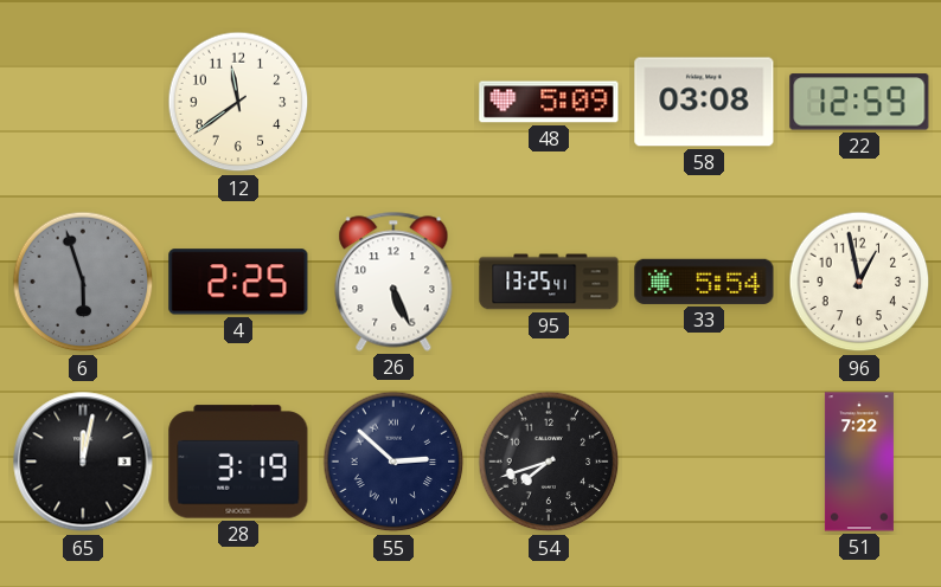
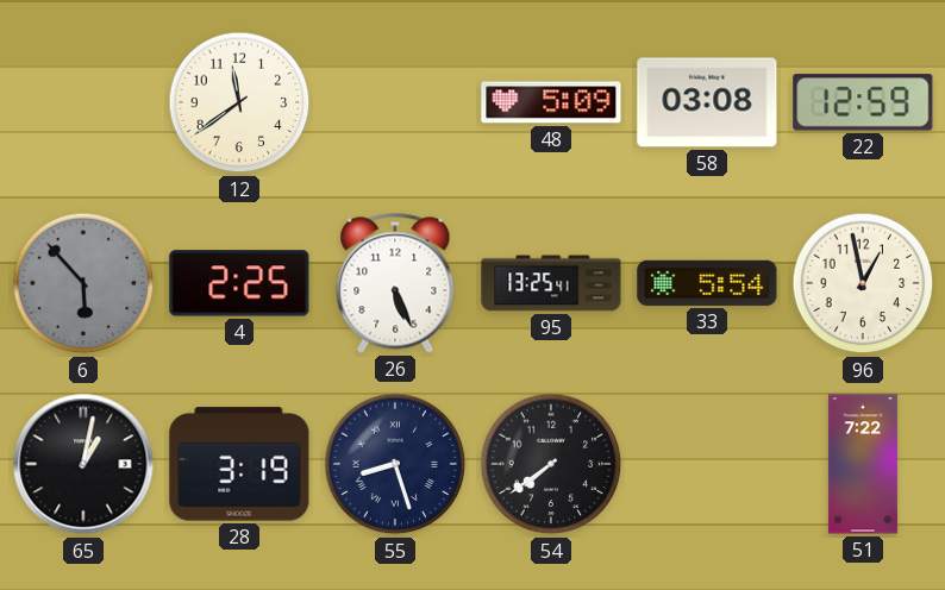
6: 5:57 -> 5:53 (83, 283)
65: 12:02 -> 1:02 (83, 464)
55: 2:52 -> 8:27 (395, 464)
54: 7:42 -> 7:39 (551, 464)
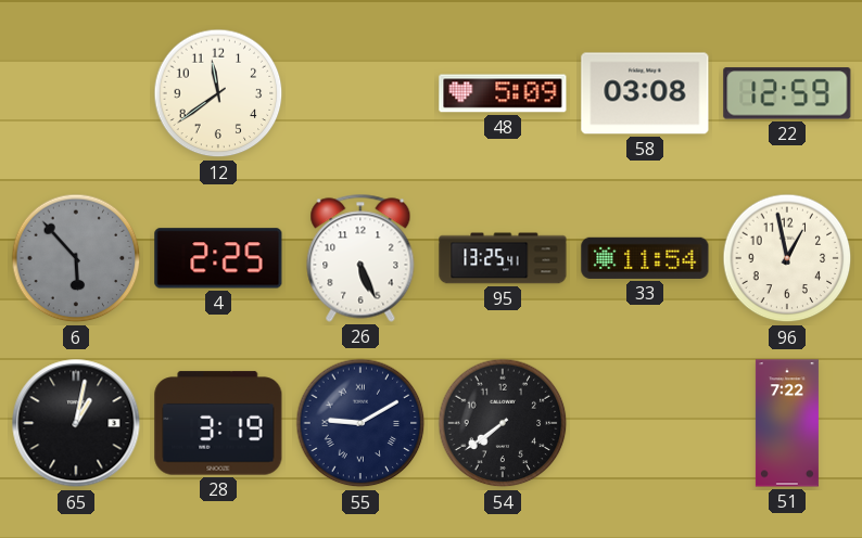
33: 5:54 -> 11:54 (645, 258)
55: 8:27 -> 9:10 (360, 423)
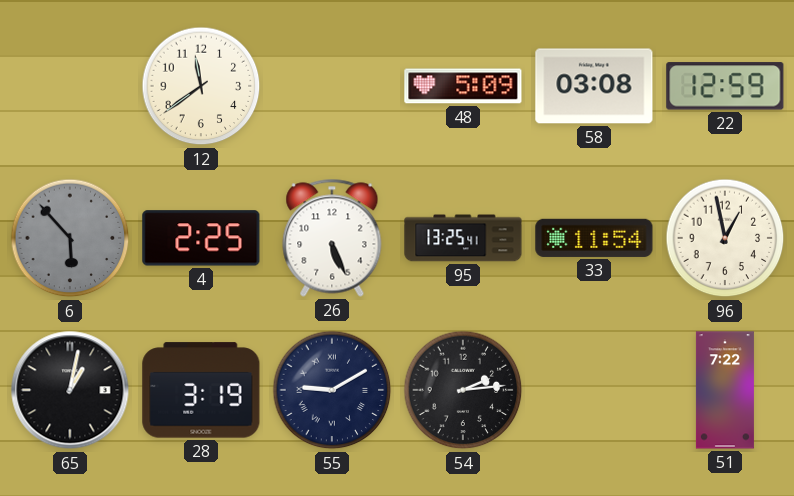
54: 7:39 -> 2:14 (463, 390)
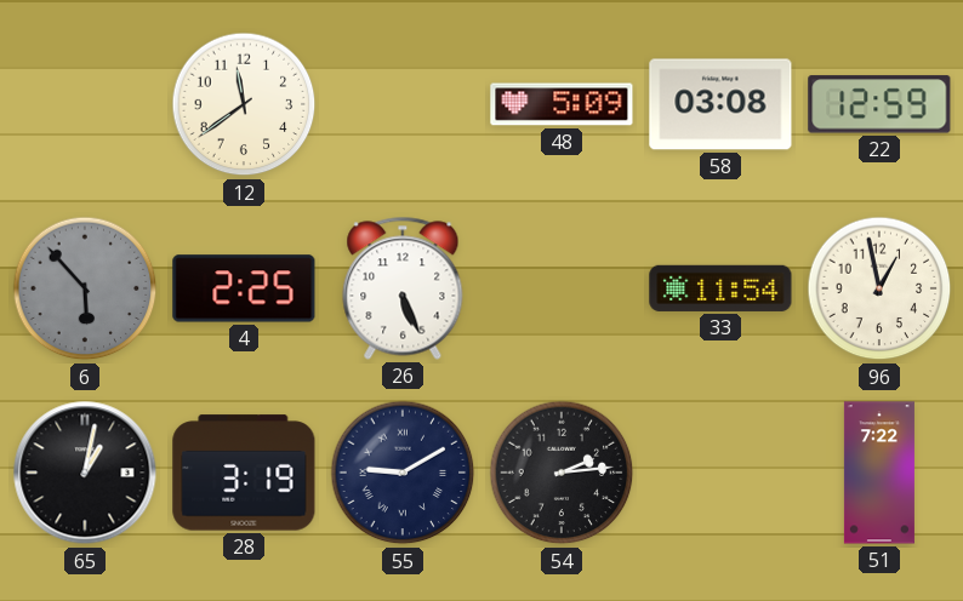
95: 13:25 -> none (463, 238)
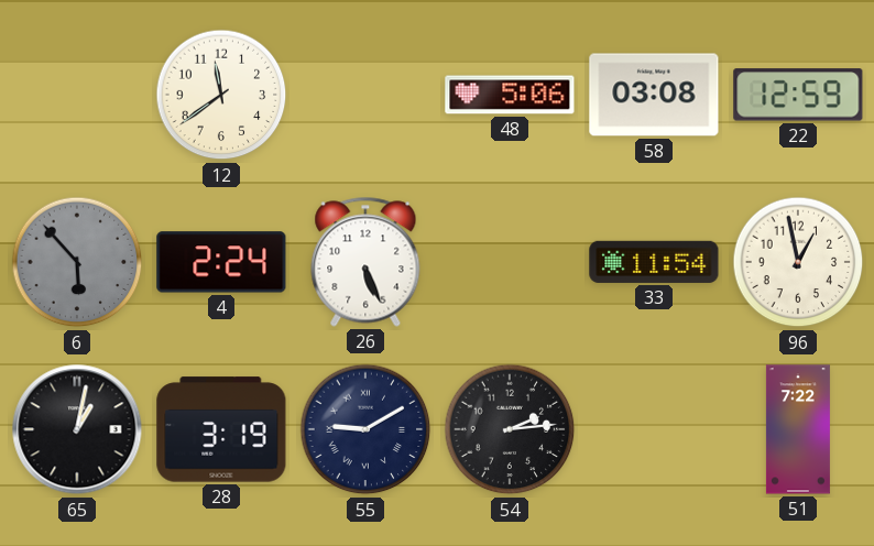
48: 5:09 -> 5:06 (510, 95)
4: 2:25 -> 2:24 (221, 262)
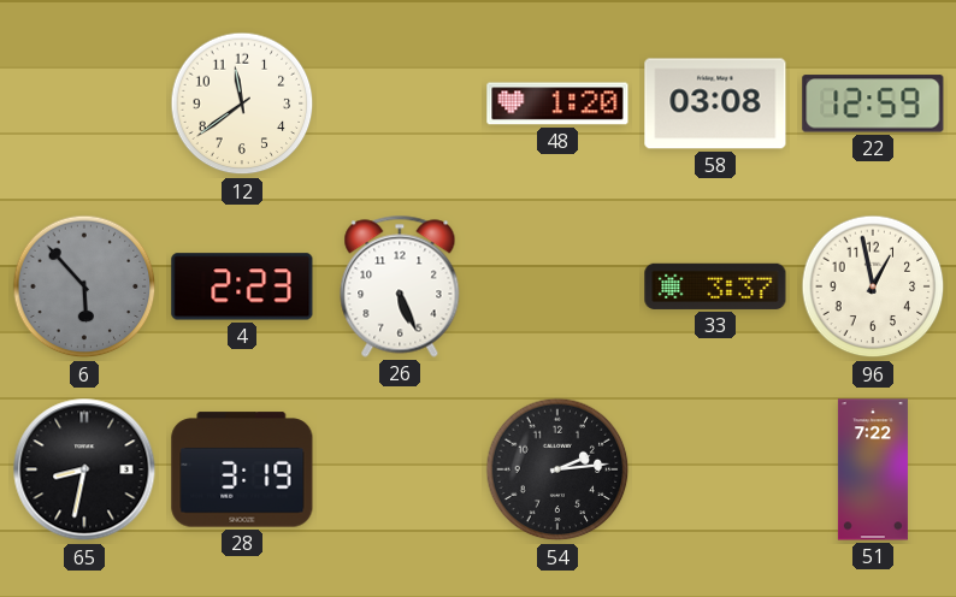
48: 5:06 -> 1:20 (557, 104)
4: 2:24 -> 2:23 (242, 286)
33: 11:54 -> 3:37 (715, 286)
65: 1:02 -> 8:32 (84, 469)
55: 9:10 -> none (365, 429)
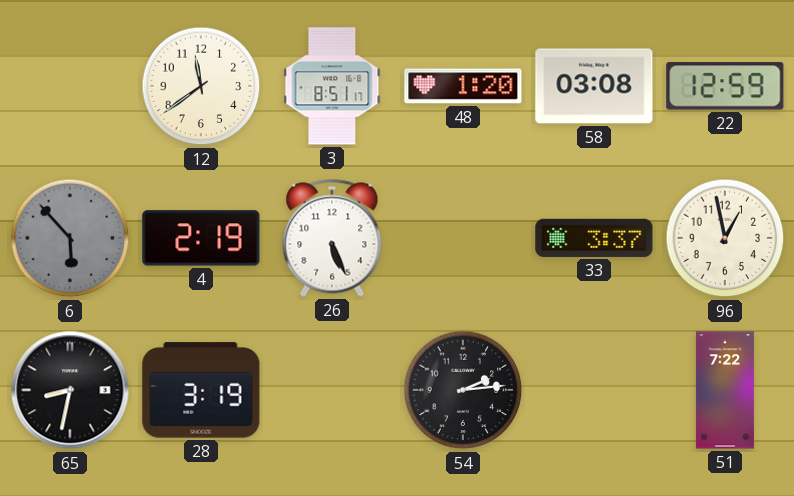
3: none -> 8:51 (332, 86)
4: 2:23 -> 2:19 (201, 238)
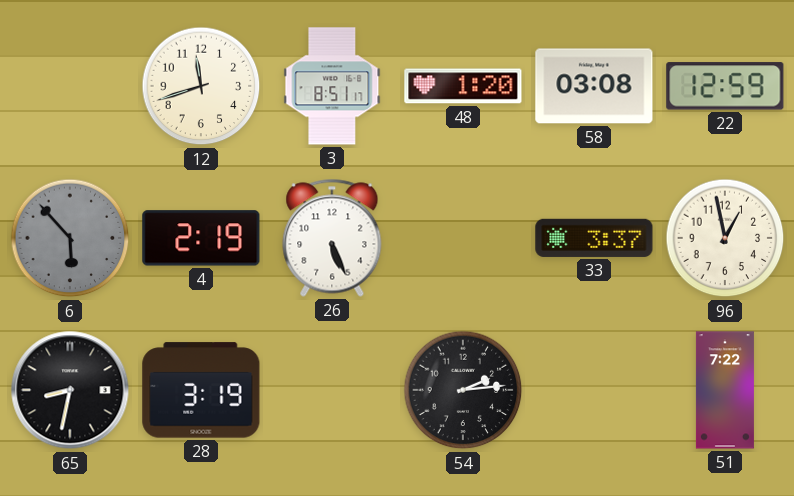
12: 11:39 -> 11:42 (201, 86)
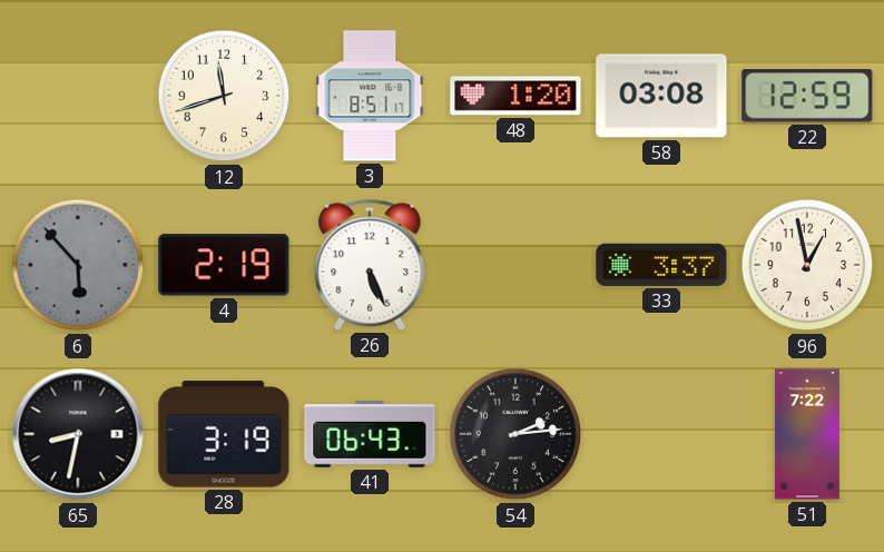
41: none -> 06:43 (370, 434)
